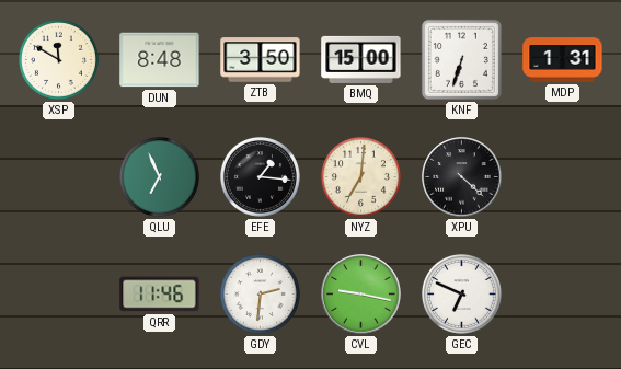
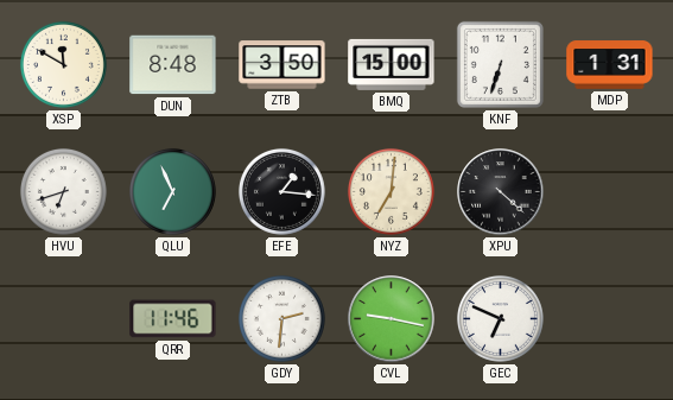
HVU: none -> 6:42 (63, 191)
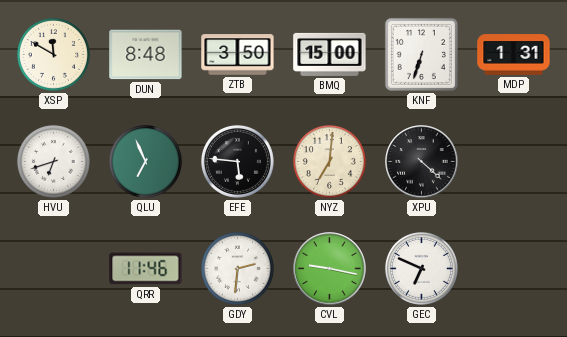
EFE: 1:16 -> 5:46 (237, 161)
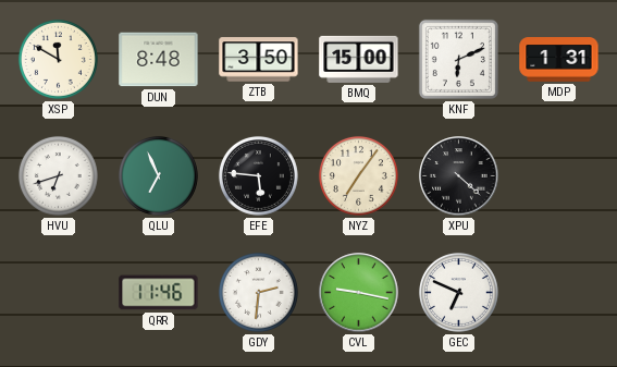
KNF: 6:33 -> 6:11 (458, 59)
NYZ: 7:01 -> 7:06 (358, 175)
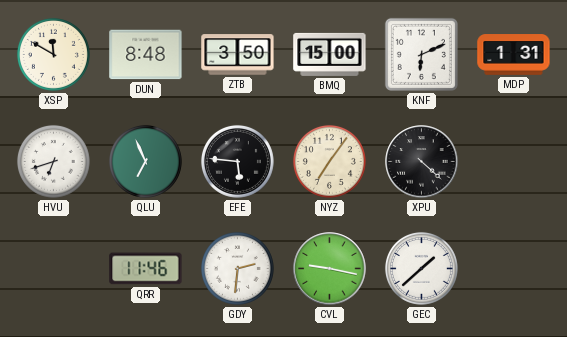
GEC: 6:49 -> 1:38 (421, 268)
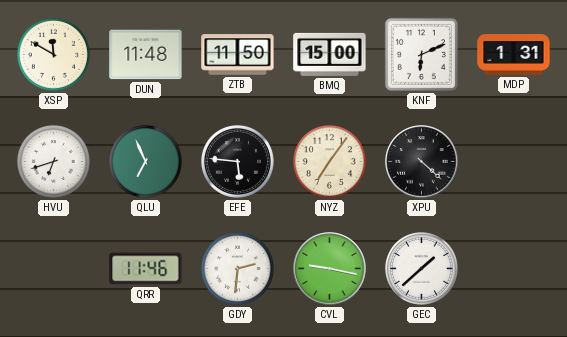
DUN: 8:48 -> 11:48 (146, 55)
ZTB: 3:50 -> 11:50 (238, 55)
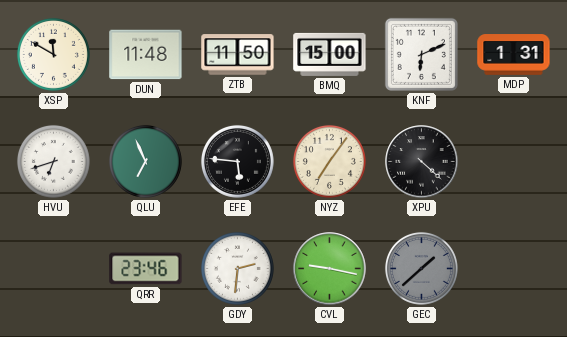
QRR: 11:46 -> 23:46 (146, 269)
GEC dial: white -> grey (421, 268)
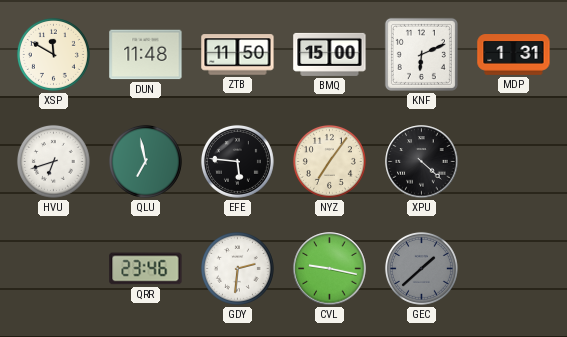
QLU: 6:56 -> 6:58 (145, 161)
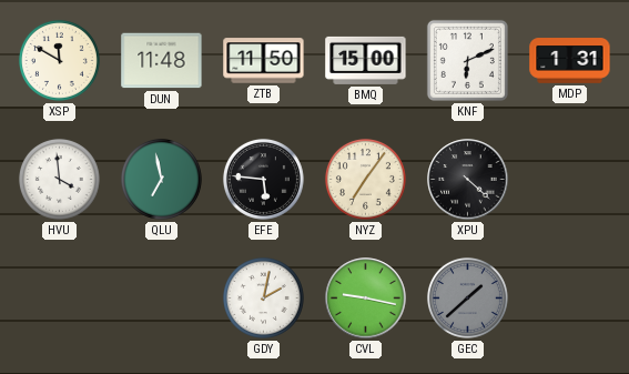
HVU: 6:42 -> 3:59 (59, 179)
QRR: 23:46 -> none (146, 269)
GDY: 2:31 -> 2:02 (263, 297)
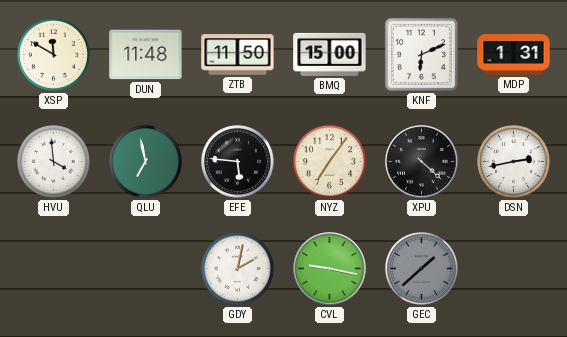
DSN: none -> 2:43 (513, 161)
